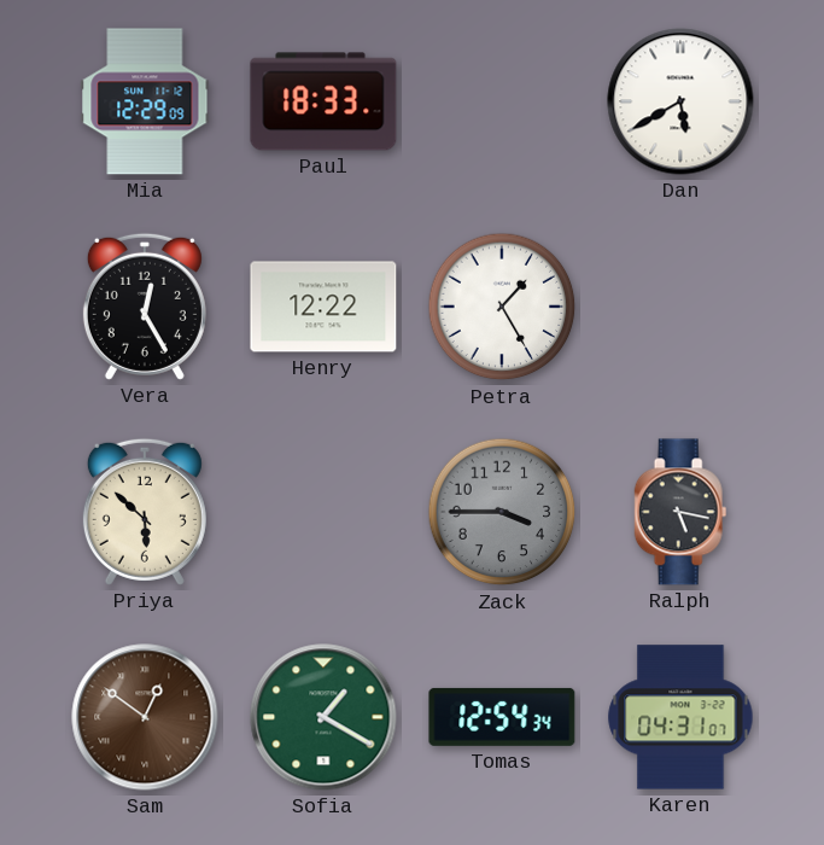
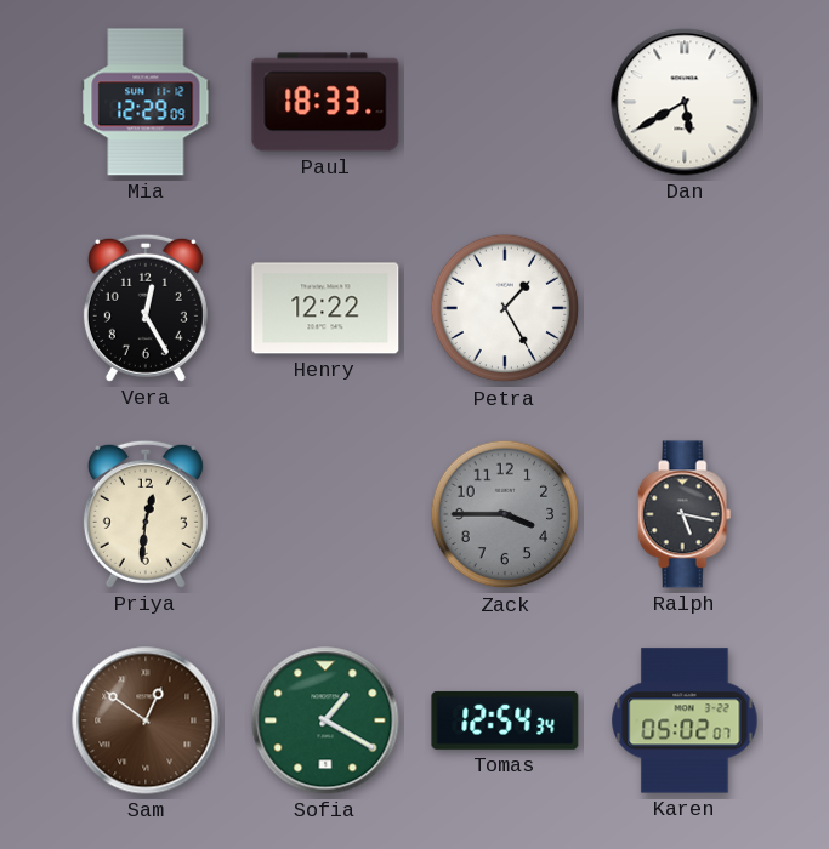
Priya: 5:52 -> 12:31 (146, 514)
Karen: 04:31 -> 05:02 (685, 720)
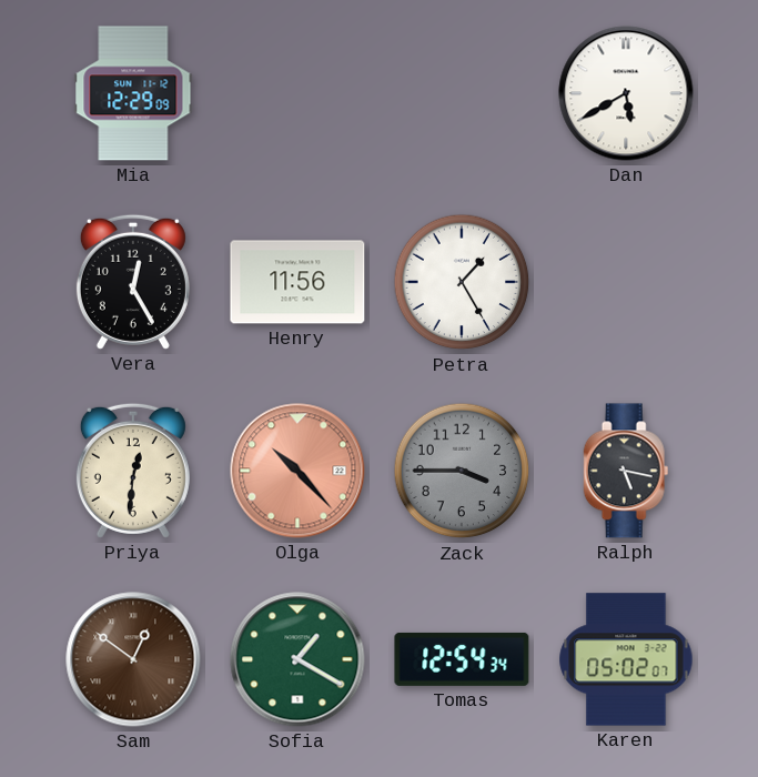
Paul: 18:33 -> none (325, 102)
Henry: 12:22 -> 11:56 (297, 282)
Olga: none -> 10:23 (297, 471)
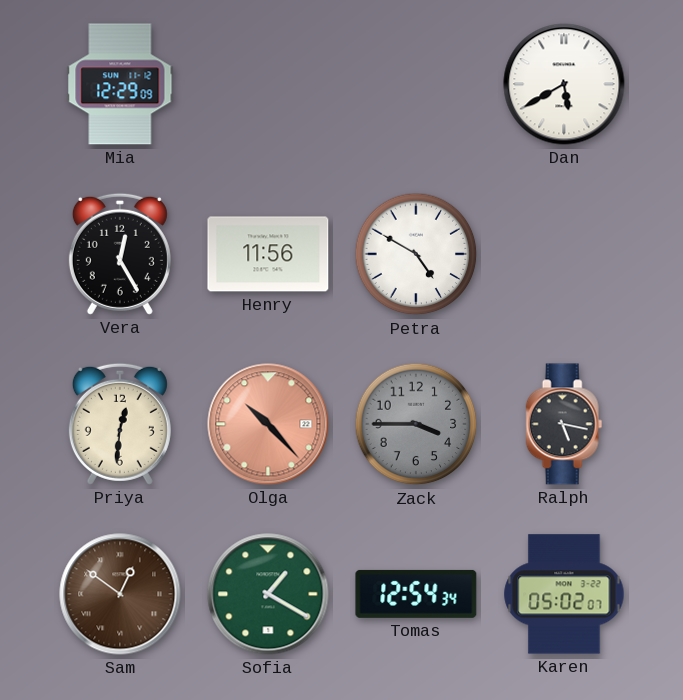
Petra: 1:25 -> 4:50 (416, 254)
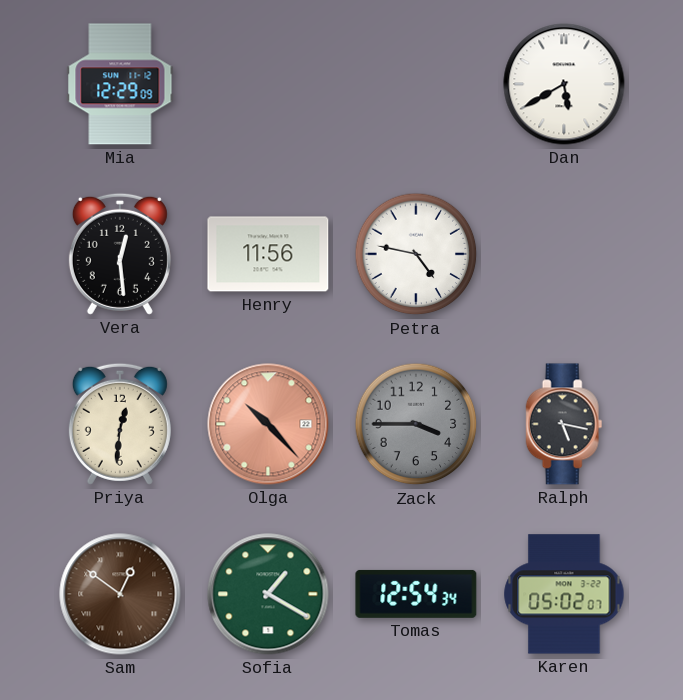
Vera: 12:25 -> 12:29 (120, 254)
Petra: 4:50 -> 4:47 (416, 254)
